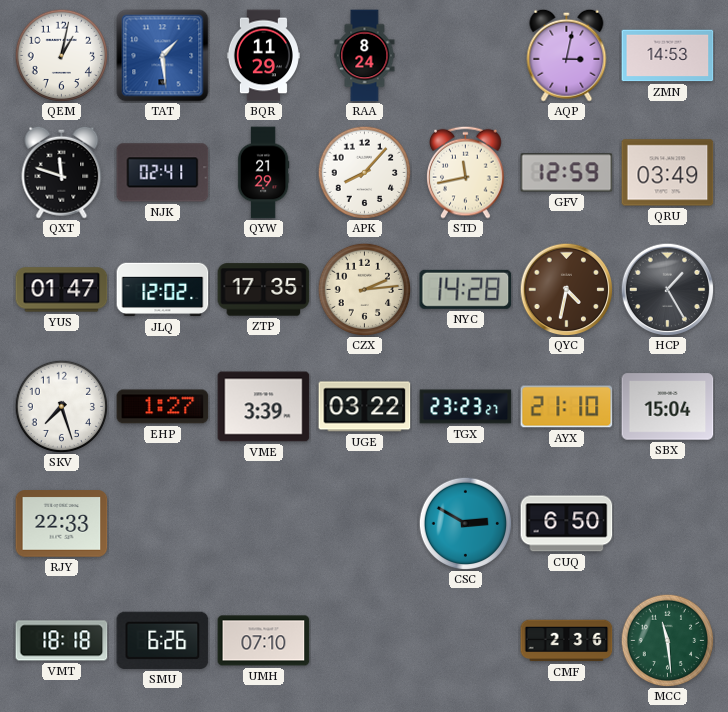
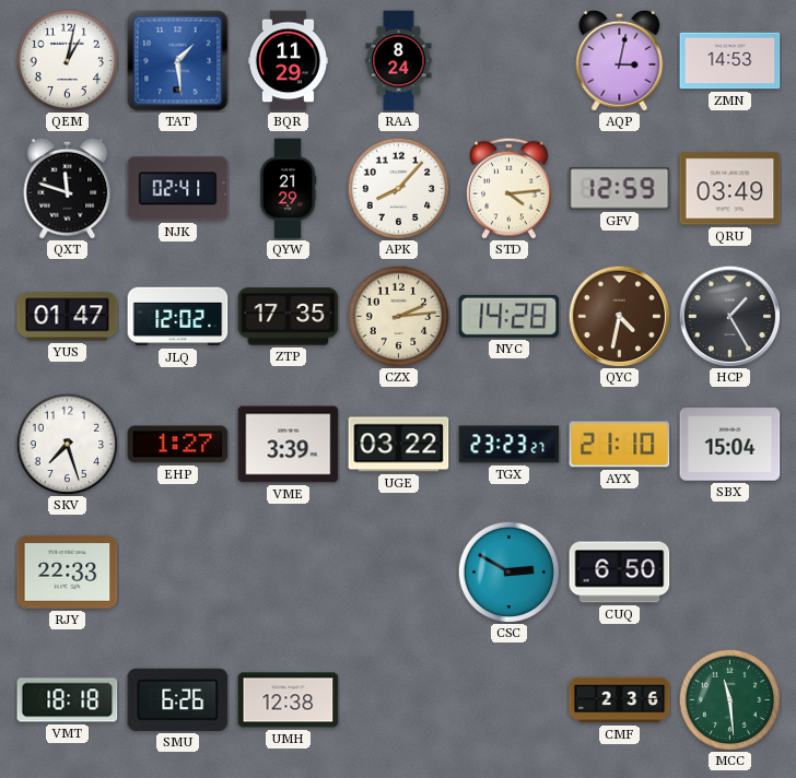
STD: 11:43 -> 4:14 (510, 188)
UMH: 07:10 -> 12:38 (289, 700)
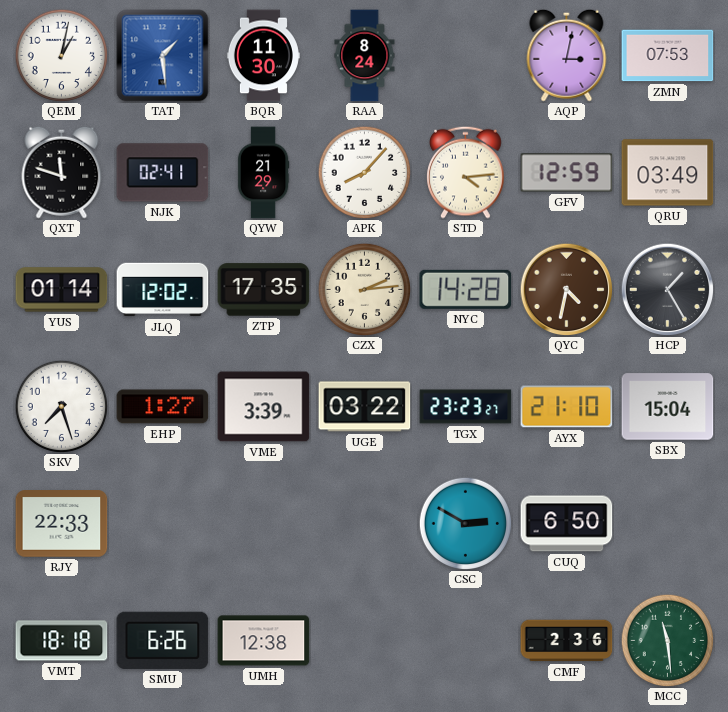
BQR: 11:29 -> 11:30 (263, 56)
ZMN: 14:53 -> 07:53 (668, 56)
YUS: 01:47 -> 01:14 (62, 290)
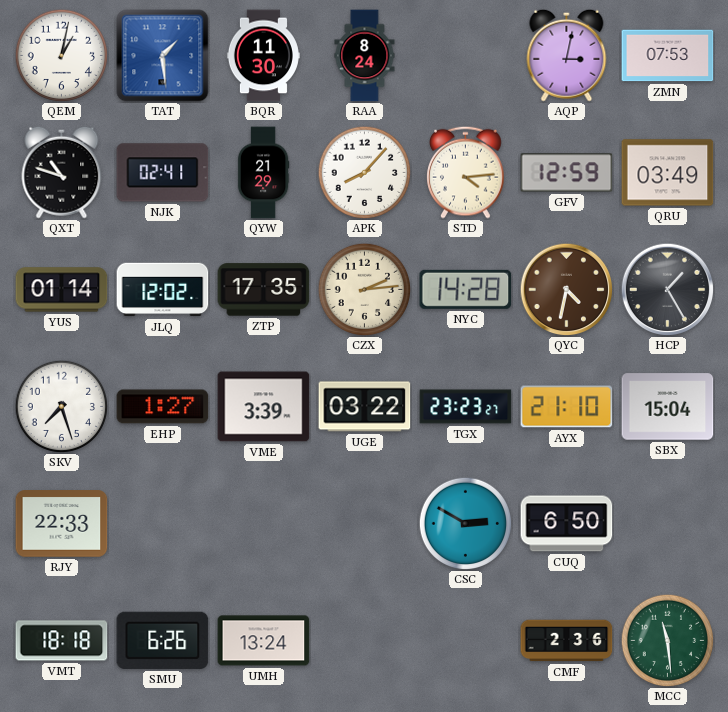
QXT: 11:48 -> 10:48 (62, 172)
UMH: 12:38 -> 13:24 (264, 641)
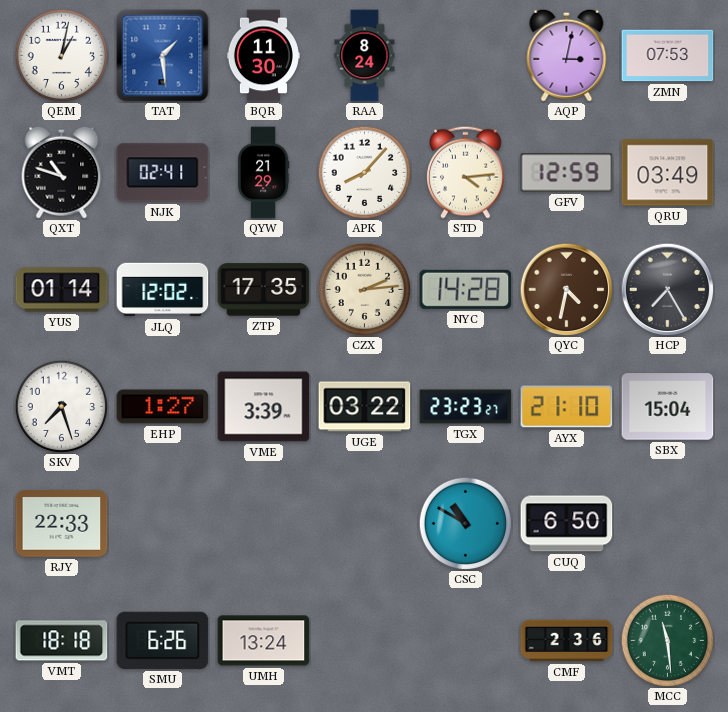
HCP: 1:25 -> 7:25 (667, 289)
CSC: 2:50 -> 10:50 (465, 523)
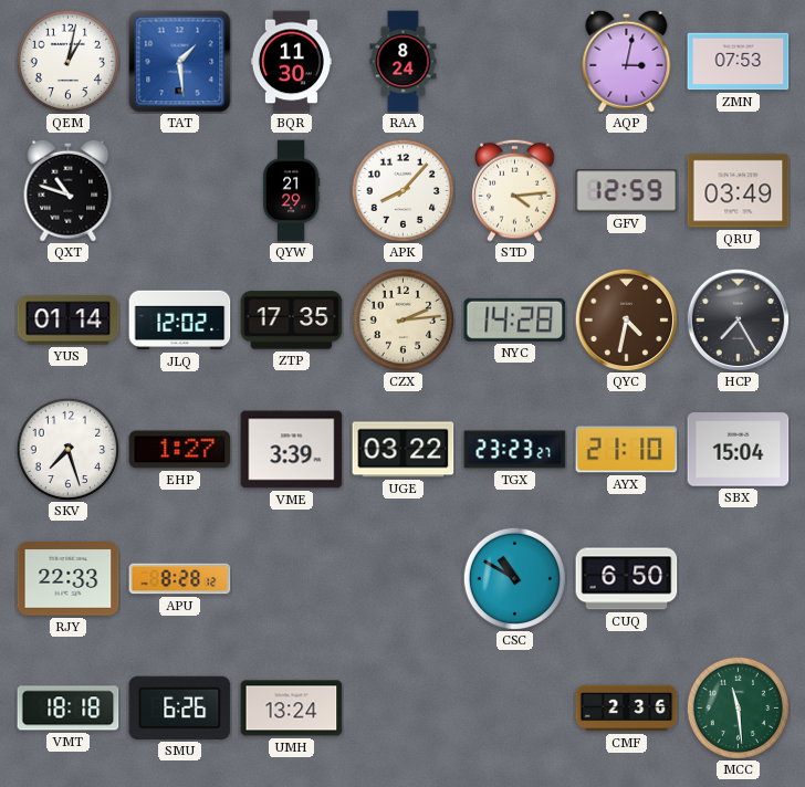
NJK: 02:41 -> none (163, 173)
APU: none -> 8:28 (180, 579)
